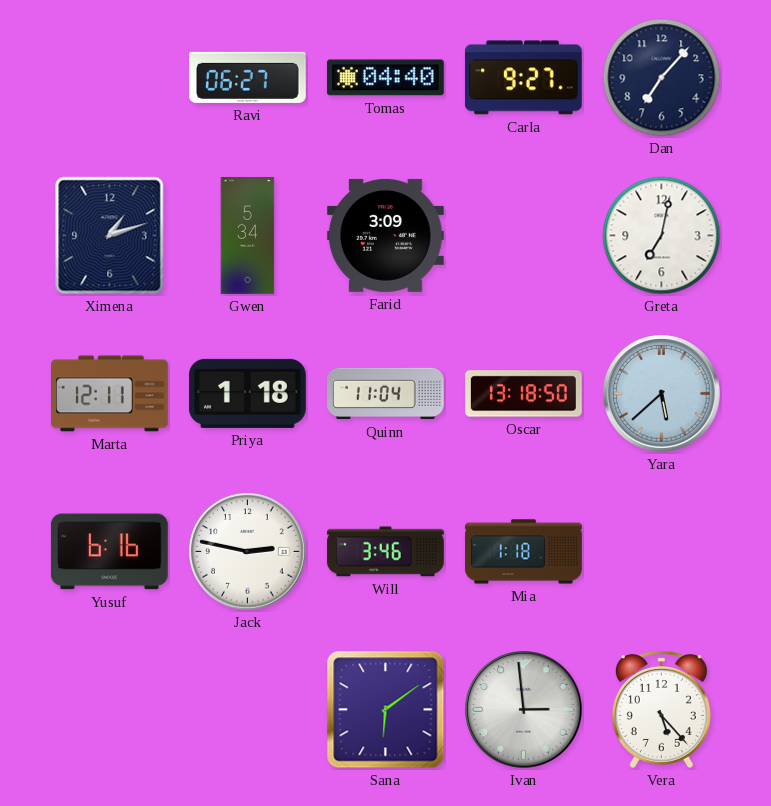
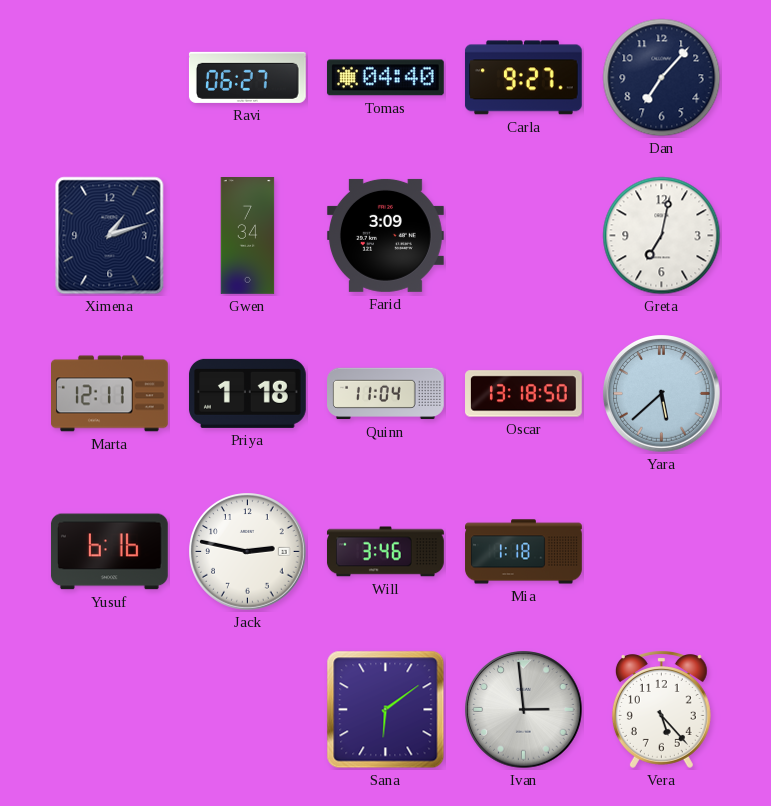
Gwen: 5:34 -> 7:34 (248, 236)
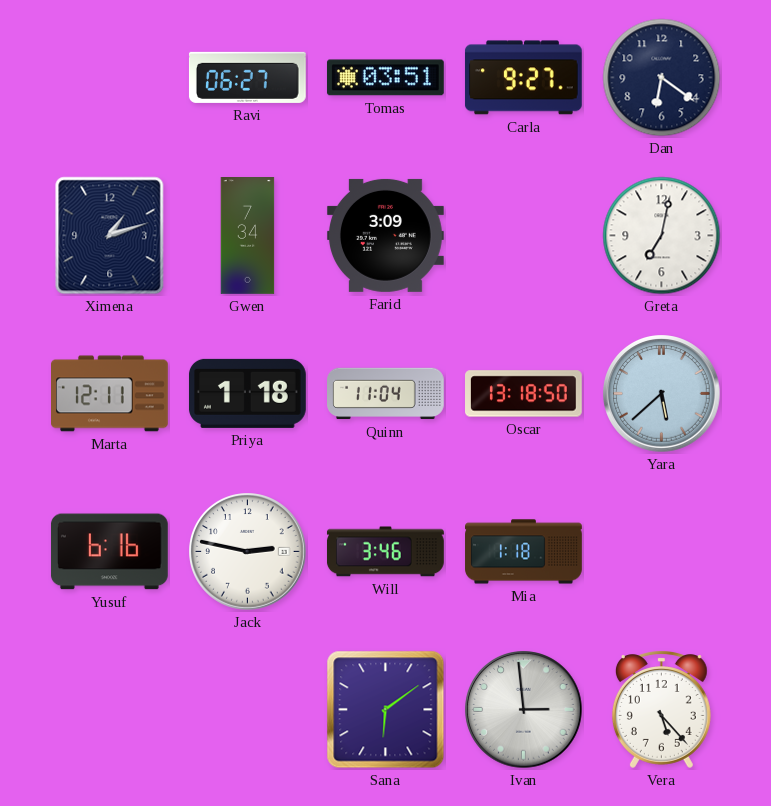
Tomas: 04:40 -> 03:51 (385, 78)
Dan: 7:07 -> 6:21 (662, 78)
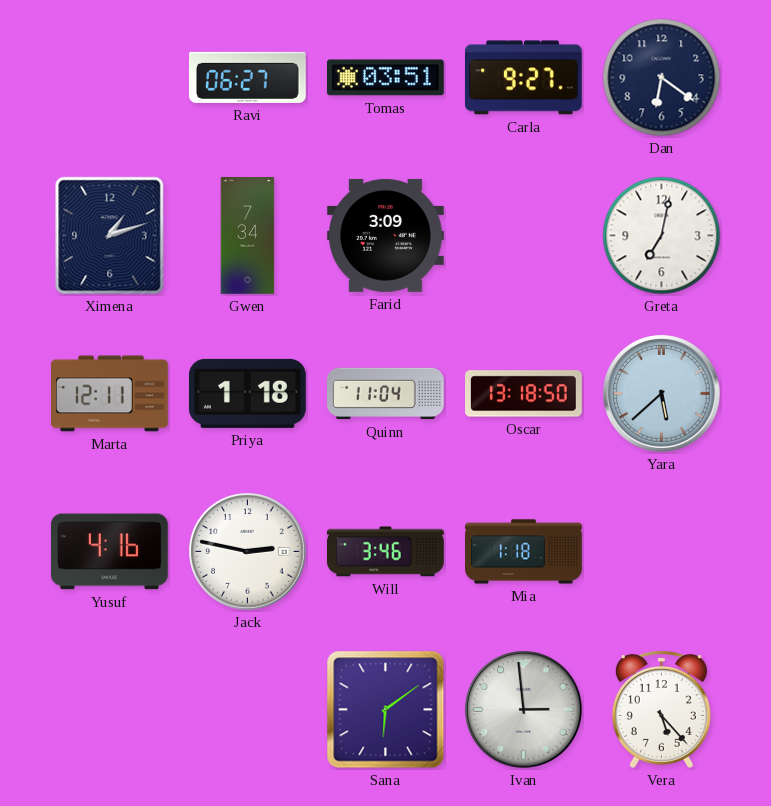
Yusuf: 6:16 -> 4:16 (109, 552)
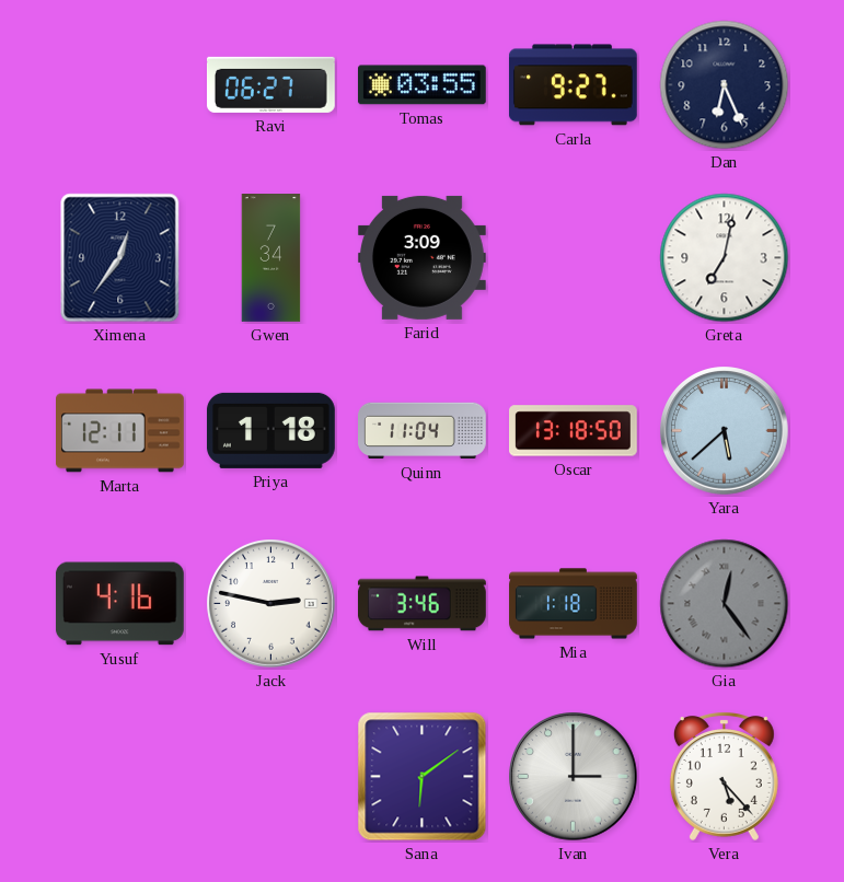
Tomas: 03:51 -> 03:55 (421, 85)
Dan: 6:21 -> 6:26 (725, 85)
Ximena: 1:12 -> 12:36 (120, 258)
Gia: none -> 12:24 (725, 604)
Ivan: 2:59 -> 3:00 (574, 777)
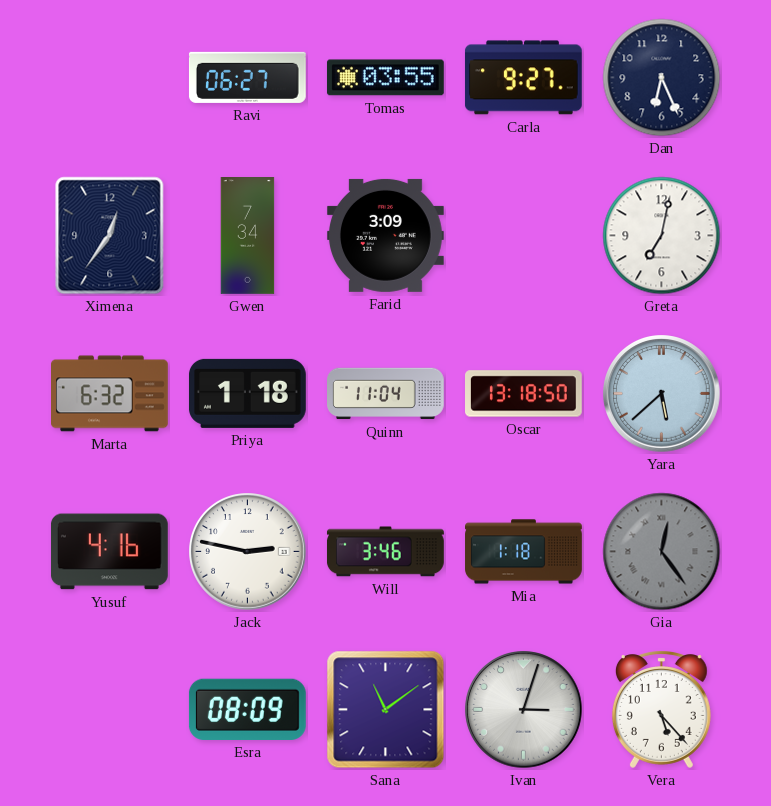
Marta: 12:11 -> 6:32 (110, 394)
Esra: none -> 08:09 (247, 709)
Sana: 6:09 -> 11:09 (386, 710)
Ivan: 3:00 -> 3:03 (524, 710)
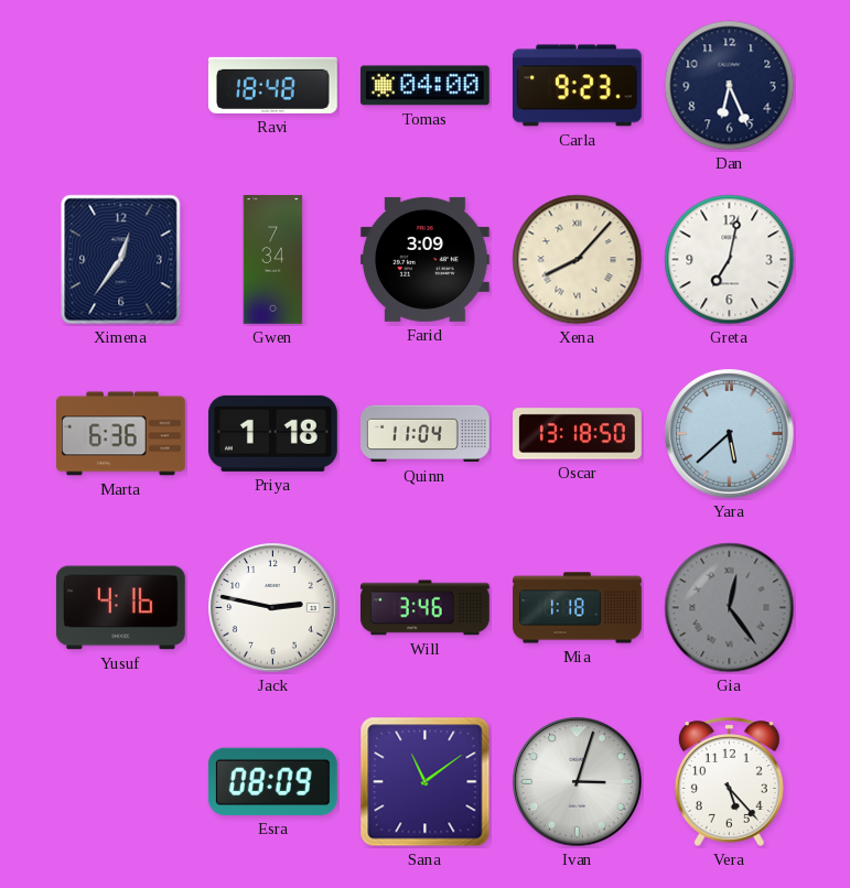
Ravi: 06:27 -> 18:48 (272, 85)
Tomas: 03:55 -> 04:00 (424, 86)
Carla: 9:27 -> 9:23 (577, 86)
Xena: none -> 8:07 (578, 260)
Marta: 6:32 -> 6:36 (121, 434)
